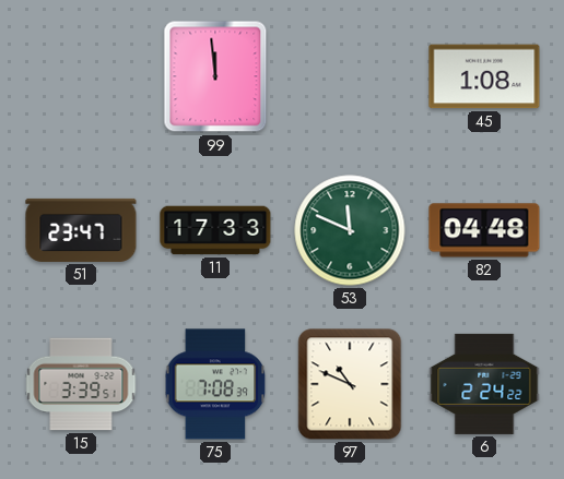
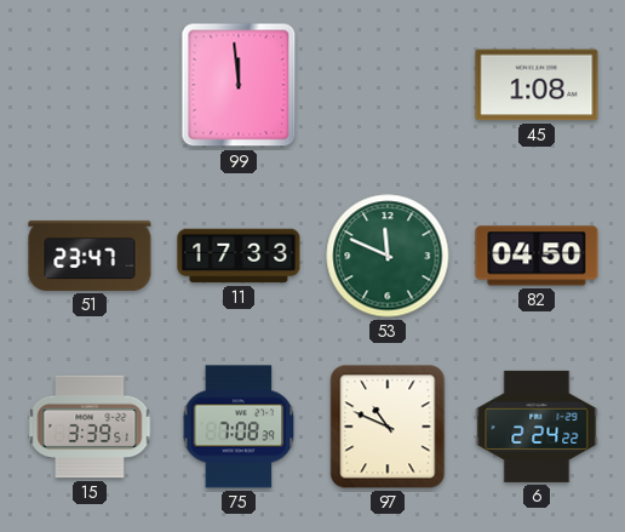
82: 04:48 -> 04:50 (537, 256)
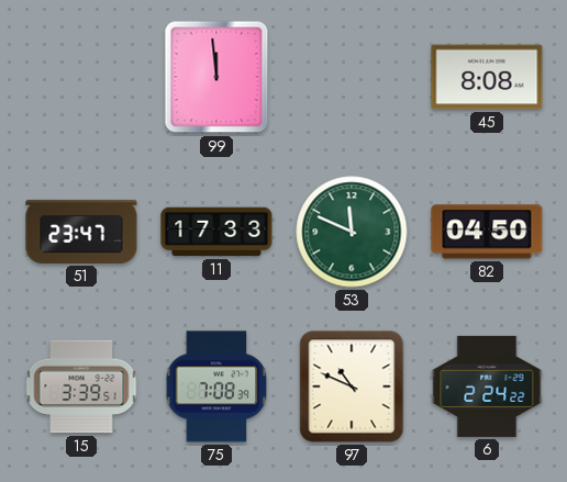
45: 1:08 -> 8:08 (487, 77)
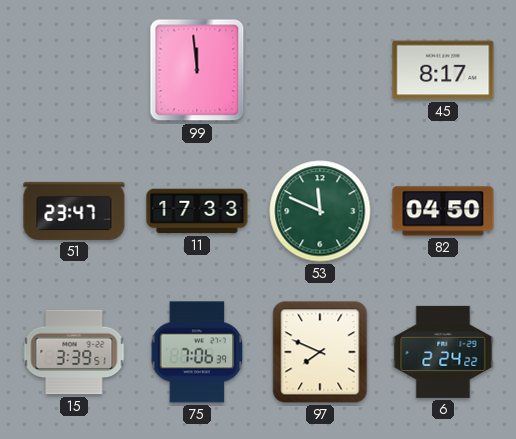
45: 8:08 -> 8:17 (443, 70)
75: 7:08 -> 7:06 (197, 352)
97: 10:49 -> 7:49 (320, 352)
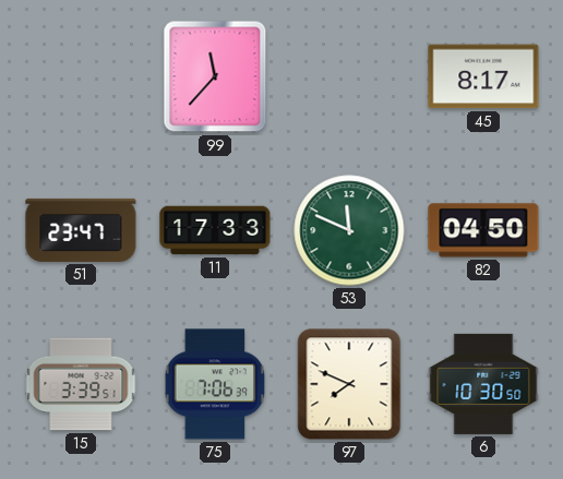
99: 11:59 -> 11:37 (215, 76)
6: 2:24 -> 10:30 (483, 384)
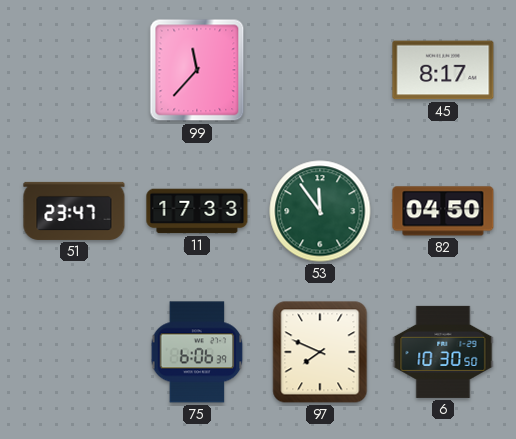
53: 11:49 -> 11:54 (320, 211)
15: 3:39 -> none (81, 384)
75: 7:06 -> 6:06 (197, 352)
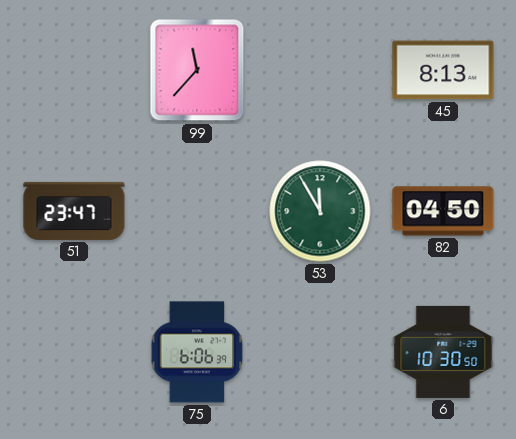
45: 8:17 -> 8:13 (443, 70)
11: 17:33 -> none (197, 211)
53: 11:54 -> 11:55 (320, 211)
97: 7:49 -> none (320, 352)
